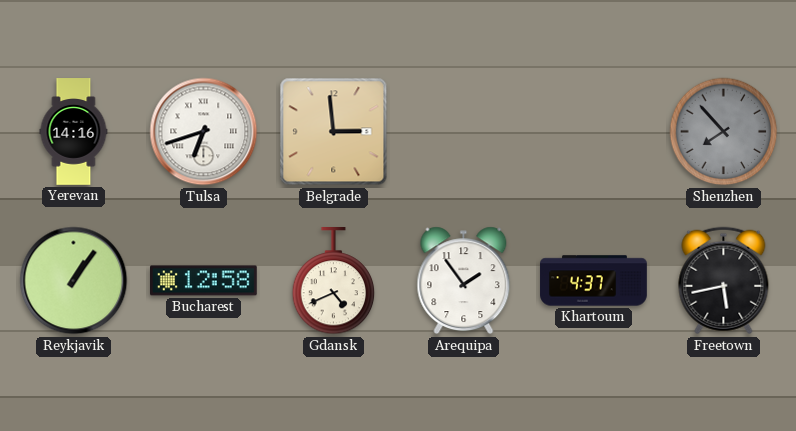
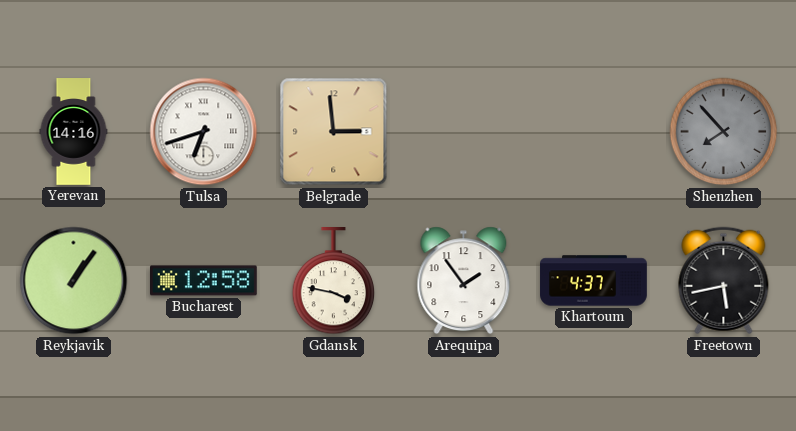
Gdansk: 4:41 -> 3:47 (334, 282)
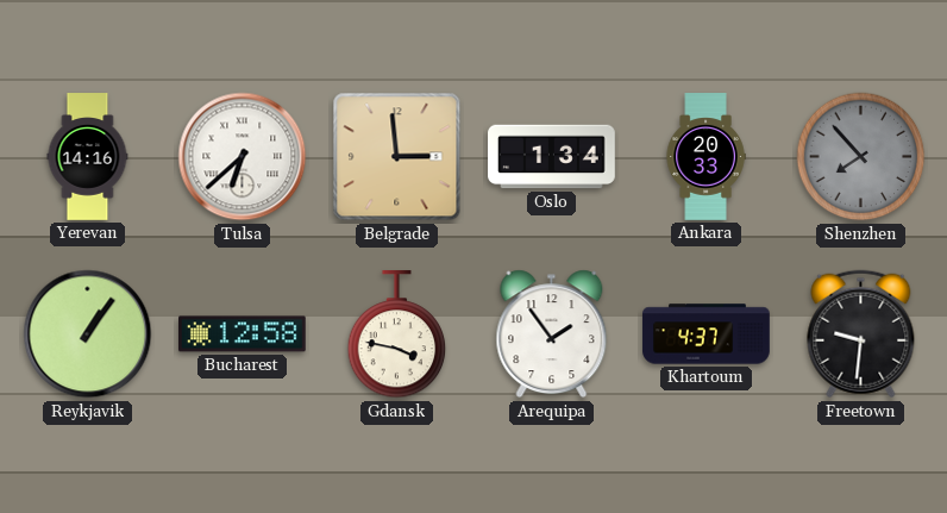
Tulsa: 6:42 -> 6:38 (243, 157)
Oslo: none -> 1:34 (552, 157)
Ankara: none -> 20:33 (705, 157)
Freetown: 5:43 -> 9:31 (861, 334)
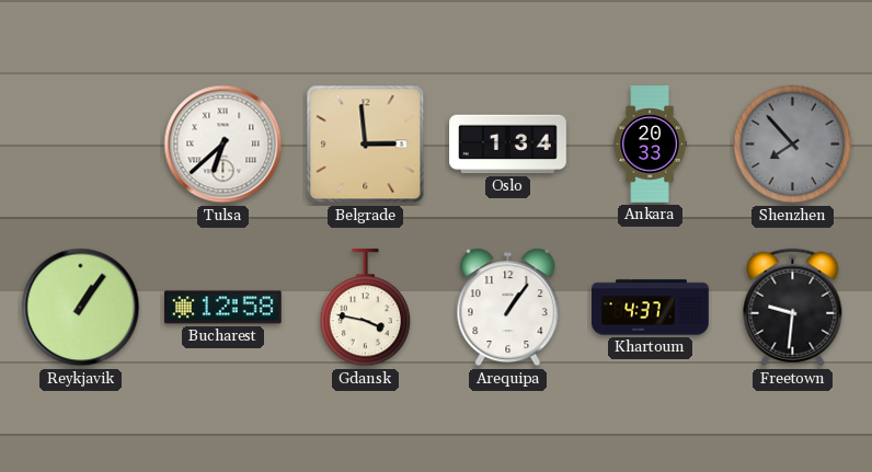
Yerevan: 14:16 -> none (88, 157)
Arequipa: 1:54 -> 1:06 (508, 308)
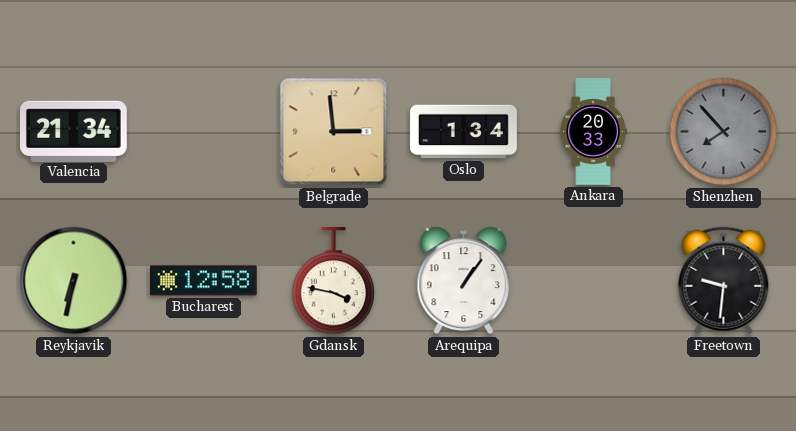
Valencia: none -> 21:34 (74, 131)
Tulsa: 6:38 -> none (223, 145)
Reykjavik: 1:06 -> 6:32 (74, 281)
Khartoum: 4:37 -> none (651, 308)
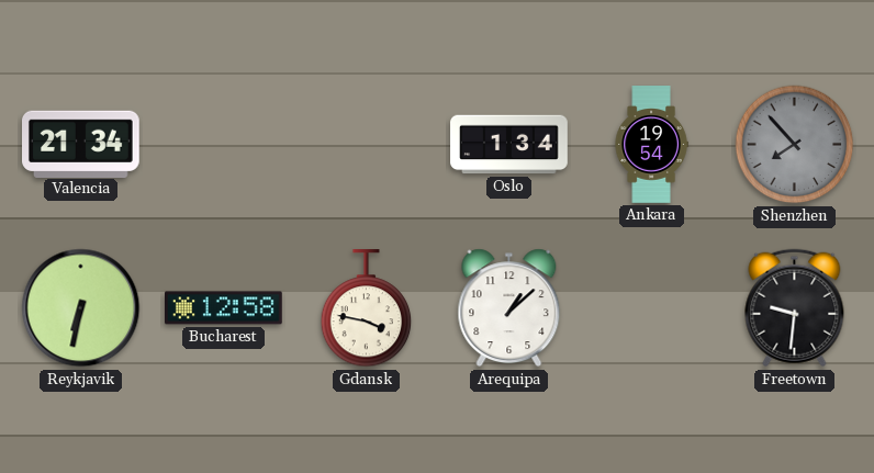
Belgrade: 2:59 -> none (334, 132)
Ankara: 20:33 -> 19:54 (651, 145)
Arequipa: 1:06 -> 1:08 (509, 308)
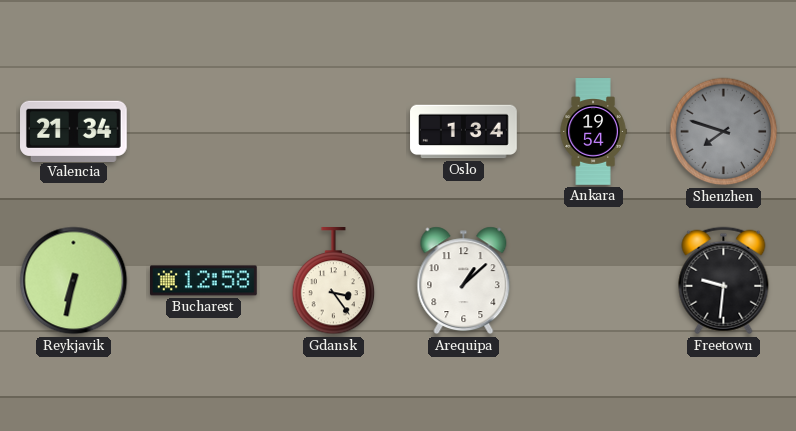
Shenzhen: 7:53 -> 7:48 (724, 132)
Gdansk: 3:47 -> 3:24 (334, 282)
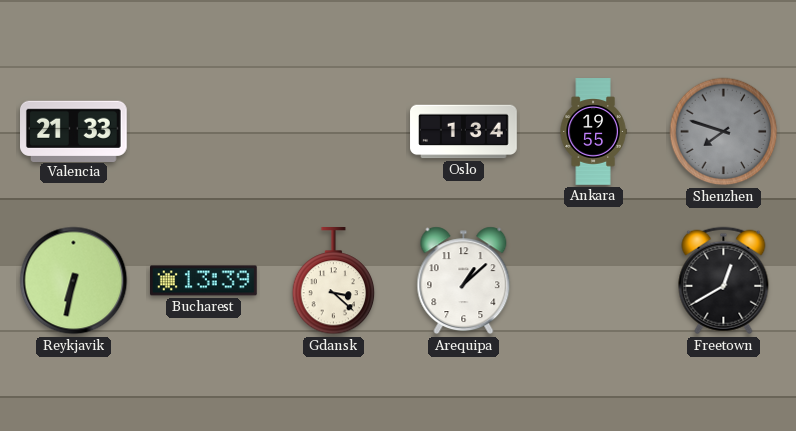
Valencia: 21:34 -> 21:33 (74, 131)
Ankara: 19:54 -> 19:55 (593, 132)
Bucharest: 12:58 -> 13:39 (204, 281)
Gdansk: 3:24 -> 3:22 (334, 282)
Freetown: 9:31 -> 12:40 (724, 281)
